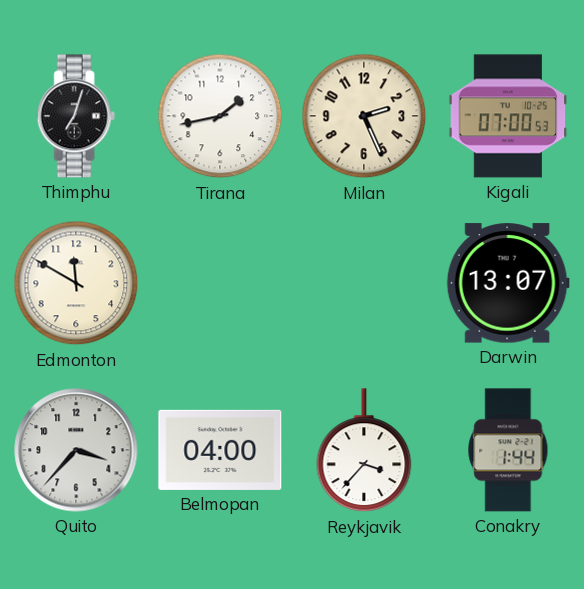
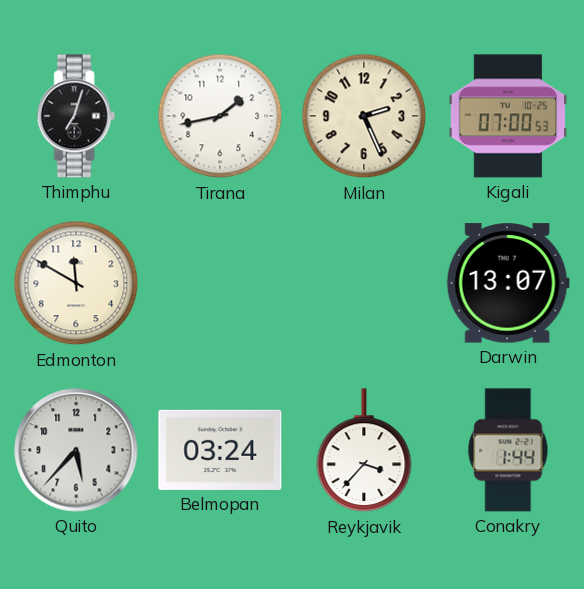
Quito: 3:37 -> 5:37 (76, 450)
Belmopan: 04:00 -> 03:24 (220, 450)
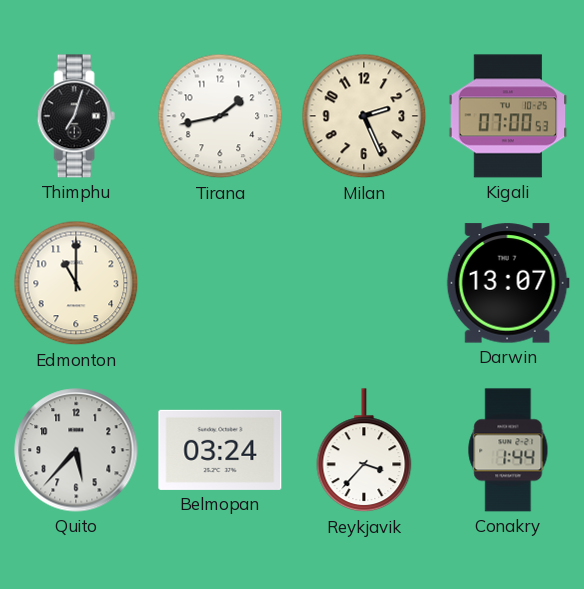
Edmonton: 11:50 -> 11:00 (76, 283)
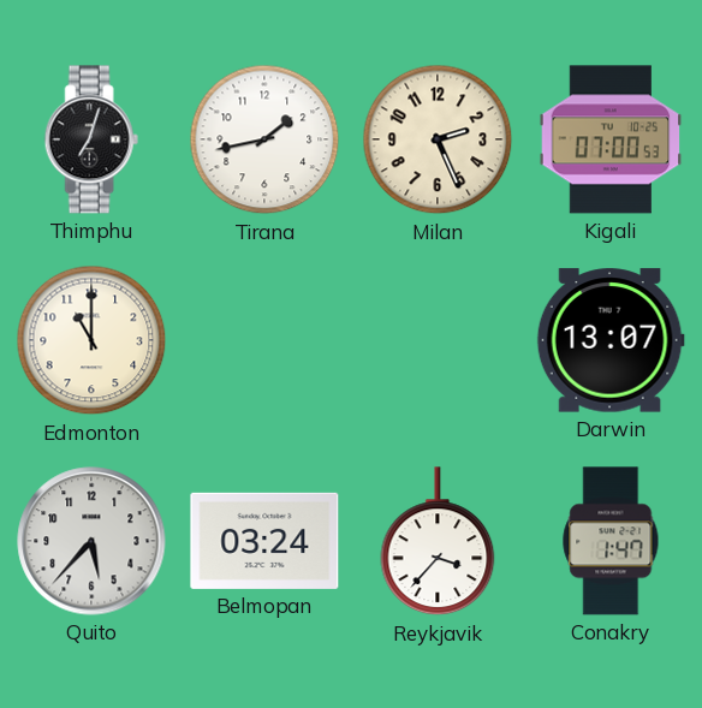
Conakry: 1:44 -> 1:47 (611, 541)
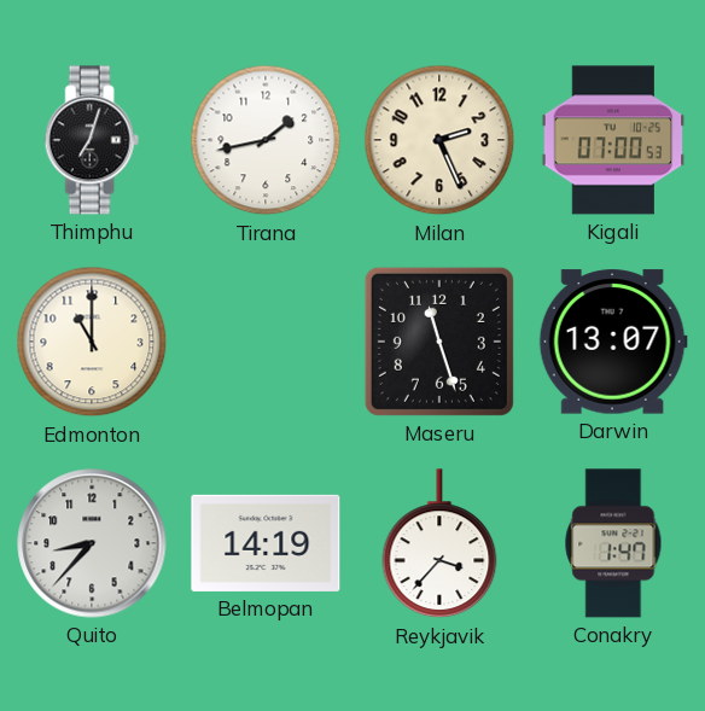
Maseru: none -> 11:27 (439, 342)
Quito: 5:37 -> 8:37 (92, 543)
Belmopan: 03:24 -> 14:19 (266, 543)
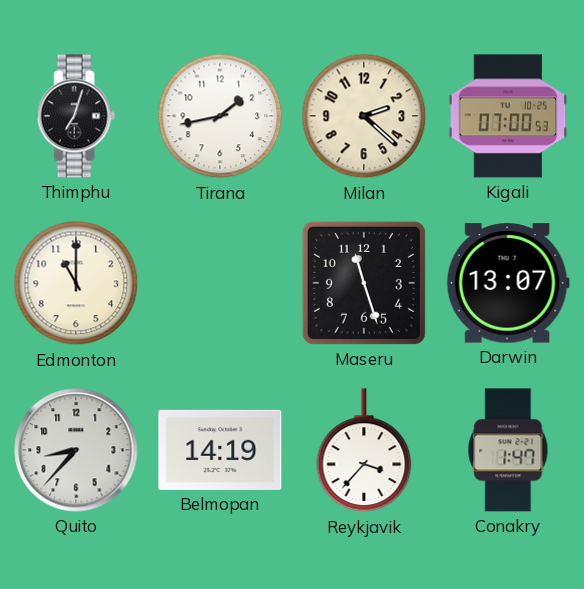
Milan: 2:26 -> 2:22 (364, 116)
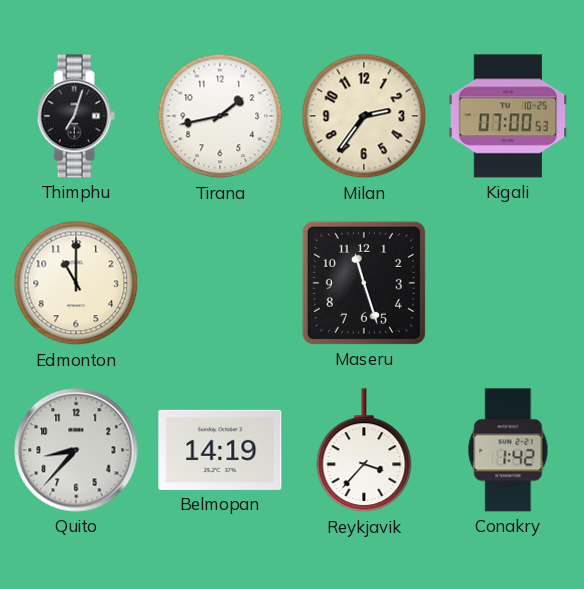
Milan: 2:22 -> 2:36 (364, 116)
Darwin: 13:07 -> none (508, 283)
Conakry: 1:47 -> 1:42 (508, 450)
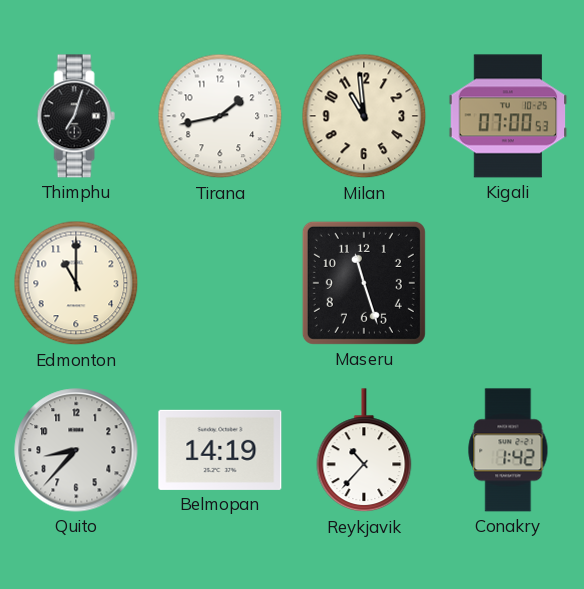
Milan: 2:36 -> 10:59 (364, 116)
Reykjavik: 3:37 -> 10:37 (364, 451)
